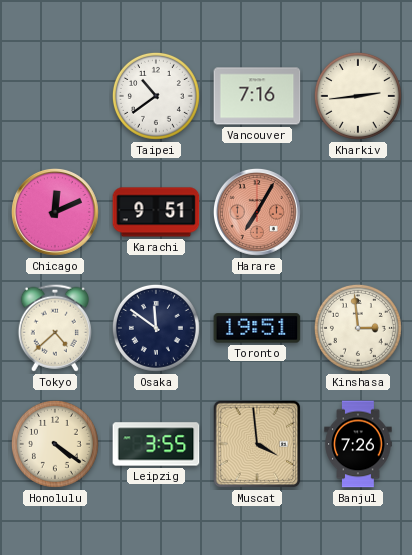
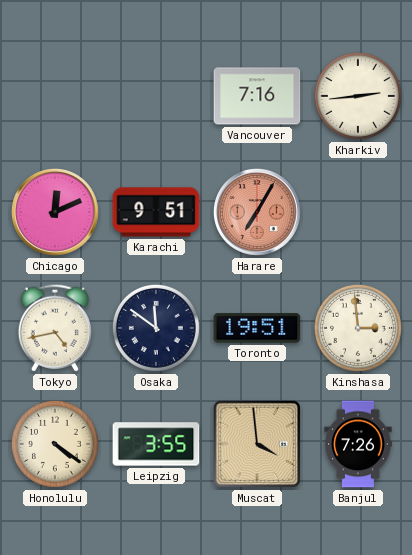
Taipei: 10:39 -> none (156, 96)
Tokyo: 4:38 -> 4:43 (55, 328)
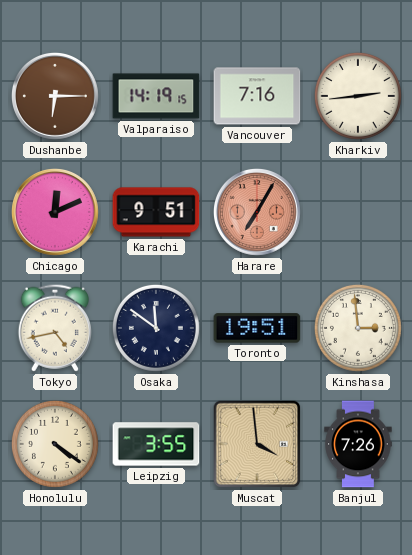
Dushanbe: none -> 6:15 (55, 96)
Valparaiso: none -> 14:19 (156, 96)
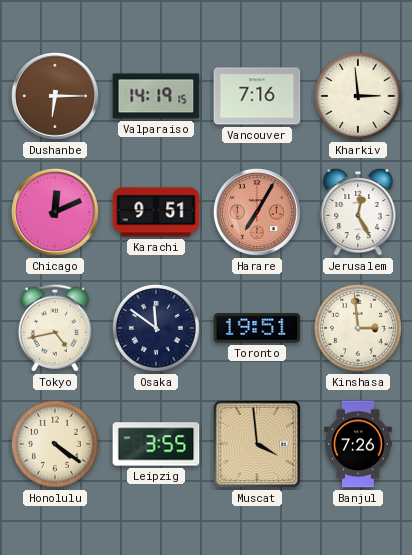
Kharkiv: 2:44 -> 2:59 (358, 96)
Jerusalem: none -> 12:25 (358, 212)
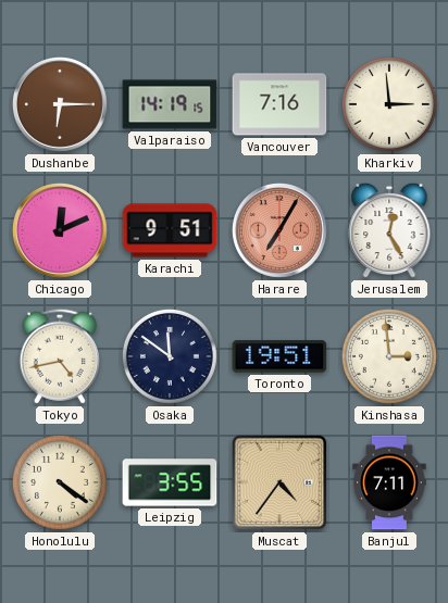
Muscat: 3:59 -> 4:36 (279, 482)
Banjul: 7:26 -> 7:11 (389, 482)
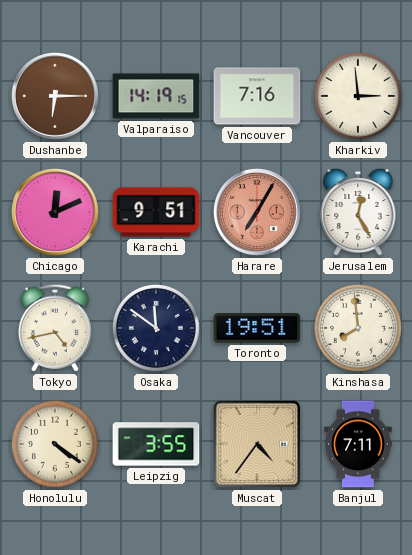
Kinshasa: 2:59 -> 7:59 (358, 328)
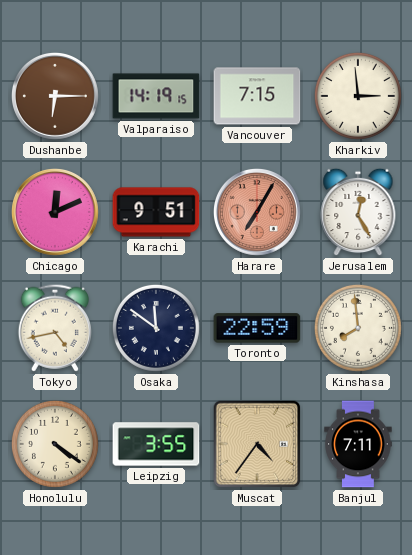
Vancouver: 7:16 -> 7:15 (257, 96)
Toronto: 19:51 -> 22:59 (257, 328)
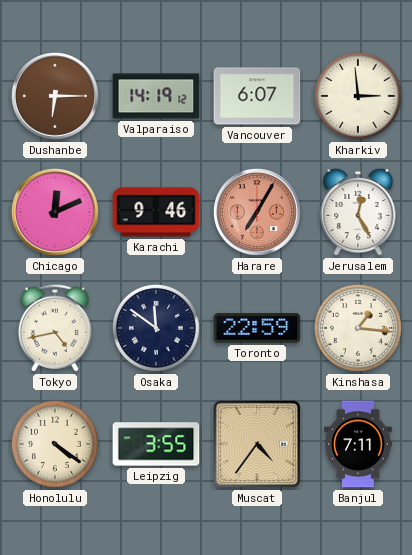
Valparaiso: 14:19:15 -> 14:19:12 (156, 96)
Vancouver: 7:15 -> 6:07 (257, 96)
Karachi: 9:51 -> 9:46 (156, 212)
Kinshasa: 7:59 -> 1:16 (358, 328)
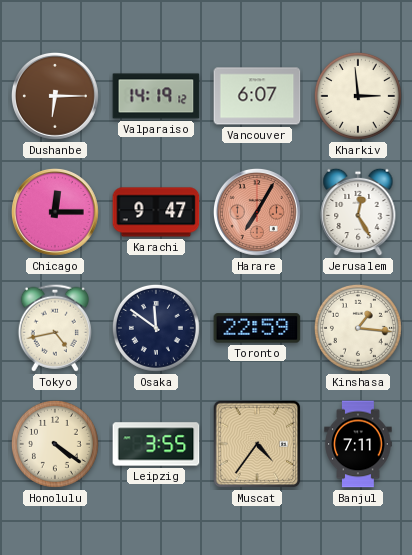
Chicago: 12:11 -> 12:15 (55, 212)
Karachi: 9:46 -> 9:47 (156, 212)
